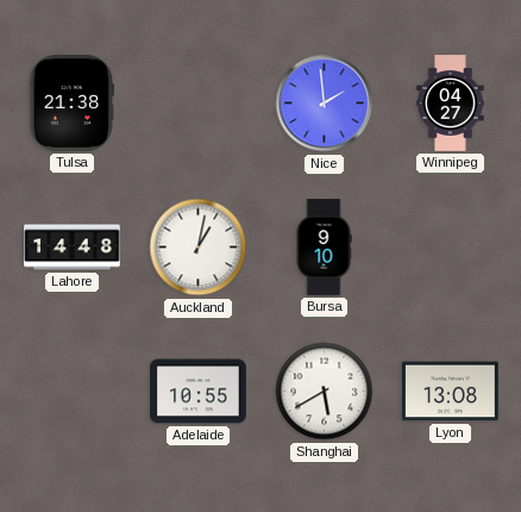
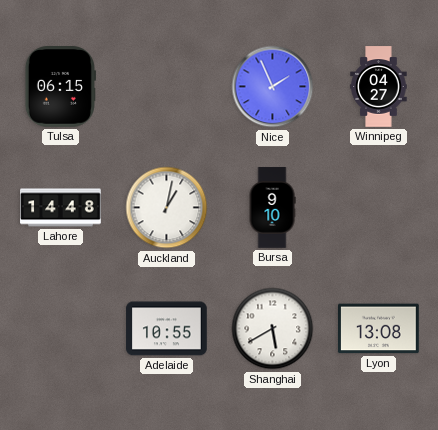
Tulsa: 21:38 -> 06:15 (60, 87)
Nice: 1:59 -> 1:56 (273, 87)
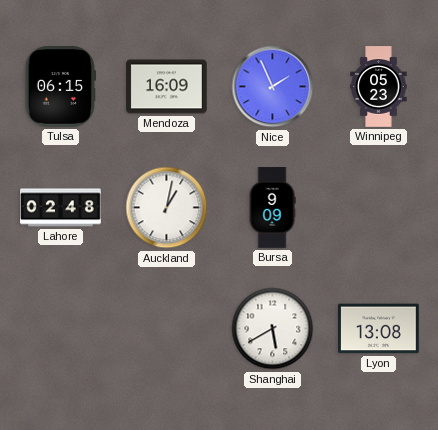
Mendoza: none -> 16:09 (167, 87)
Winnipeg: 04:27 -> 05:23 (379, 87)
Lahore: 14:48 -> 02:48 (61, 208)
Bursa: 9:10 -> 9:09 (272, 208)
Adelaide: 10:55 -> none (167, 329)
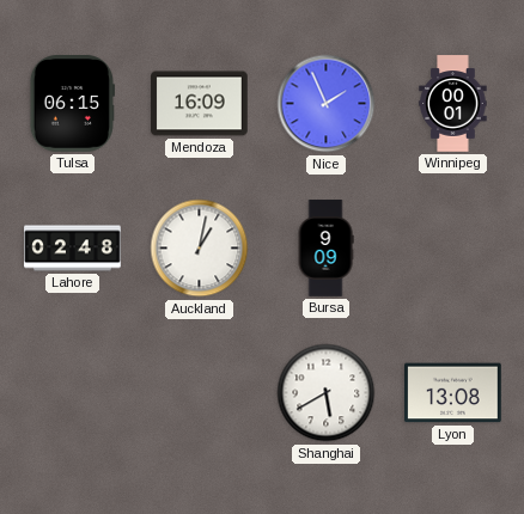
Winnipeg: 05:23 -> 00:01 (453, 104)
